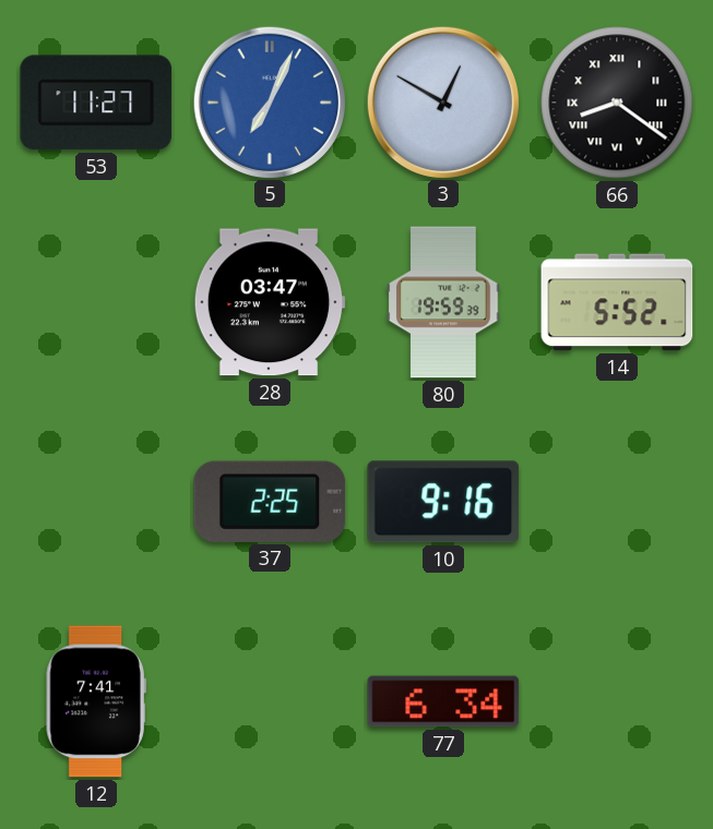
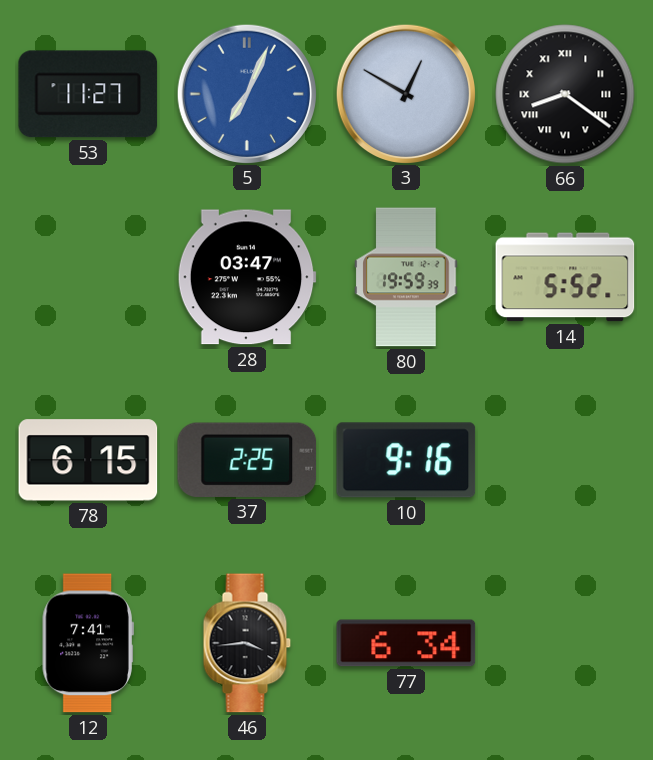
78: none -> 6:15 (88, 460)
46: none -> 3:44 (247, 643)
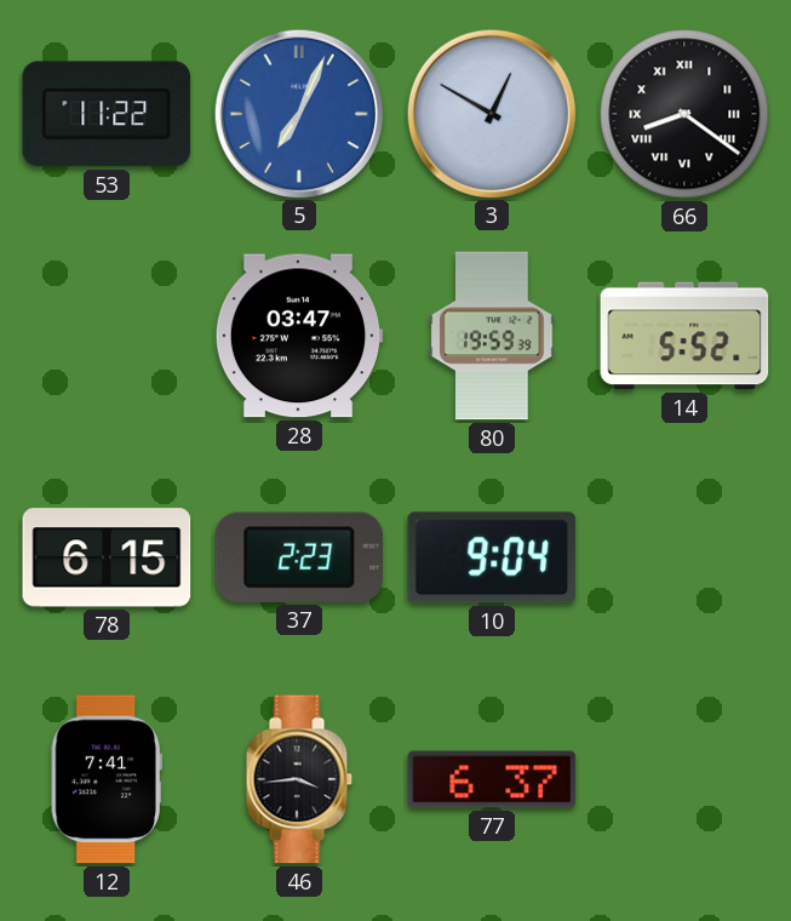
53: 11:27 -> 11:22 (107, 114)
37: 2:25 -> 2:23 (299, 557)
10: 9:16 -> 9:04 (492, 557)
77: 6:34 -> 6:37 (492, 779)
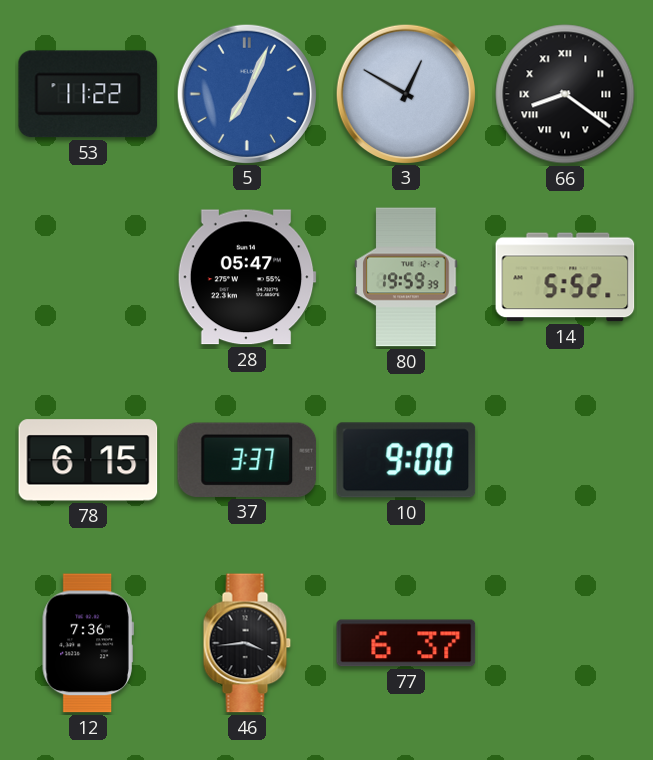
28: 03:47 -> 05:47 (247, 277)
37: 2:23 -> 3:37 (247, 460)
10: 9:04 -> 9:00 (406, 460)
12: 7:41 -> 7:36 (88, 643)
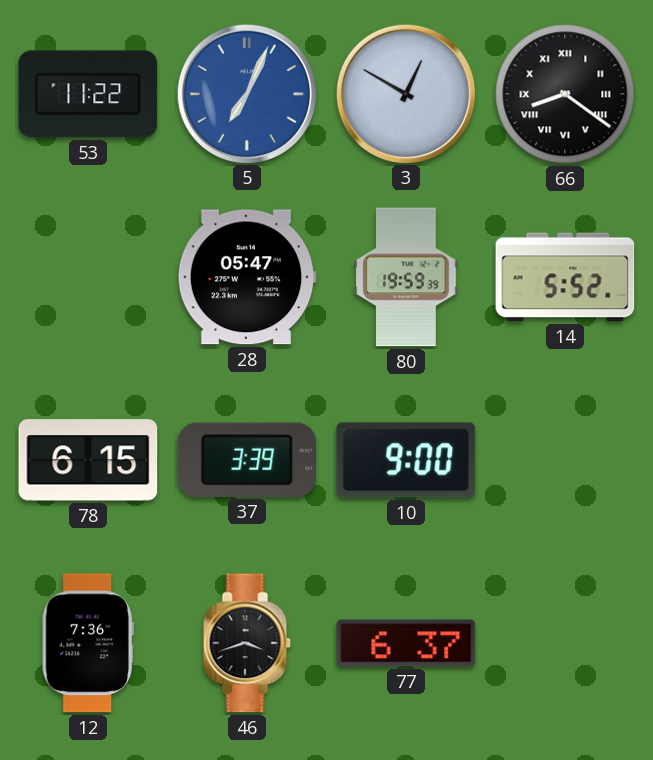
37: 3:37 -> 3:39 (247, 460)
46: 3:44 -> 3:42 (247, 643)
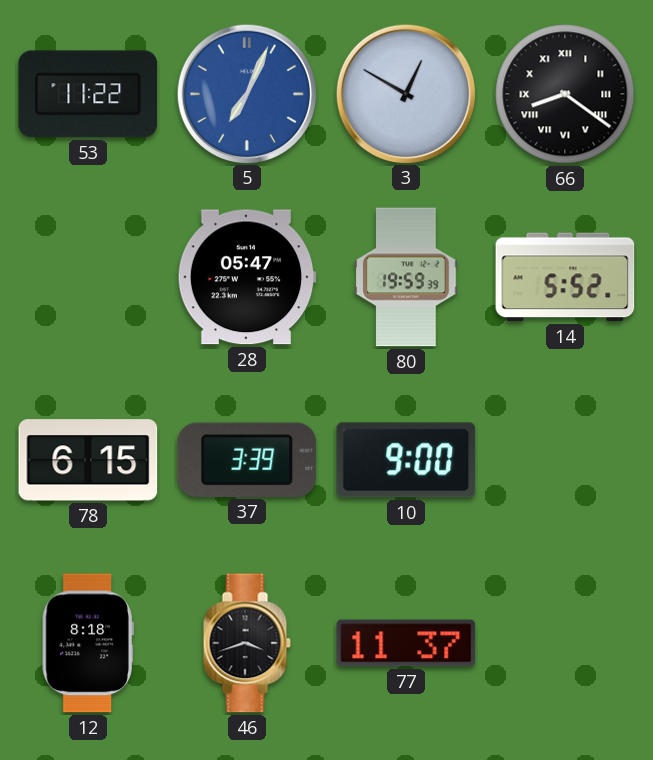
12: 7:36 -> 8:18 (88, 643)
77: 6:37 -> 11:37 (406, 643)
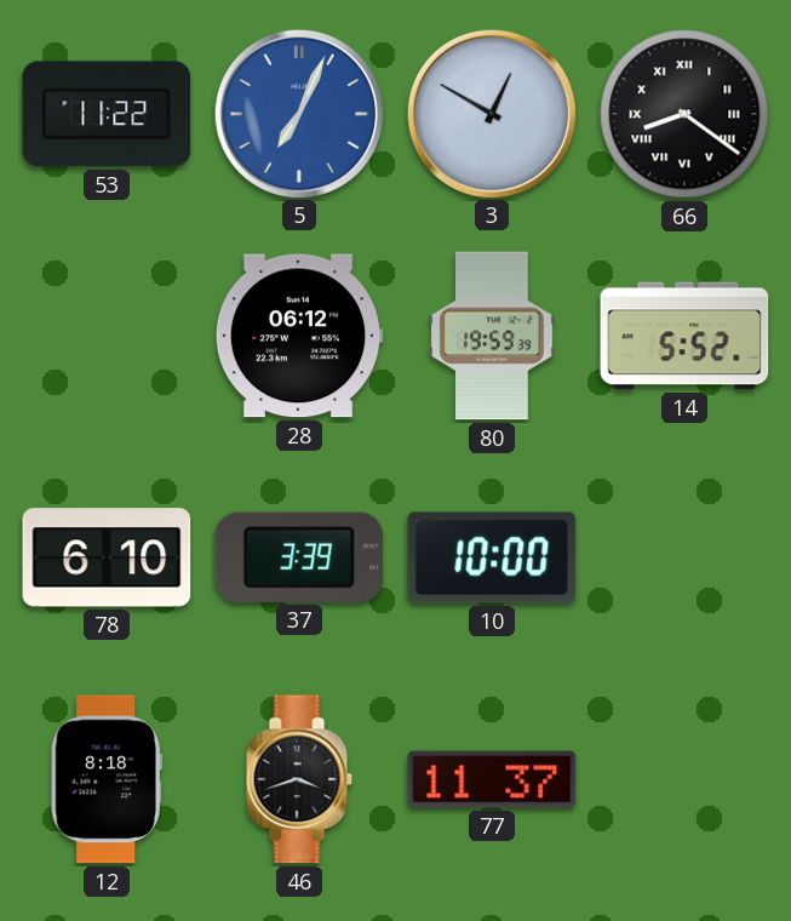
28: 05:47 -> 06:12 (299, 336)
78: 6:15 -> 6:10 (107, 557)
10: 9:00 -> 10:00 (492, 557)
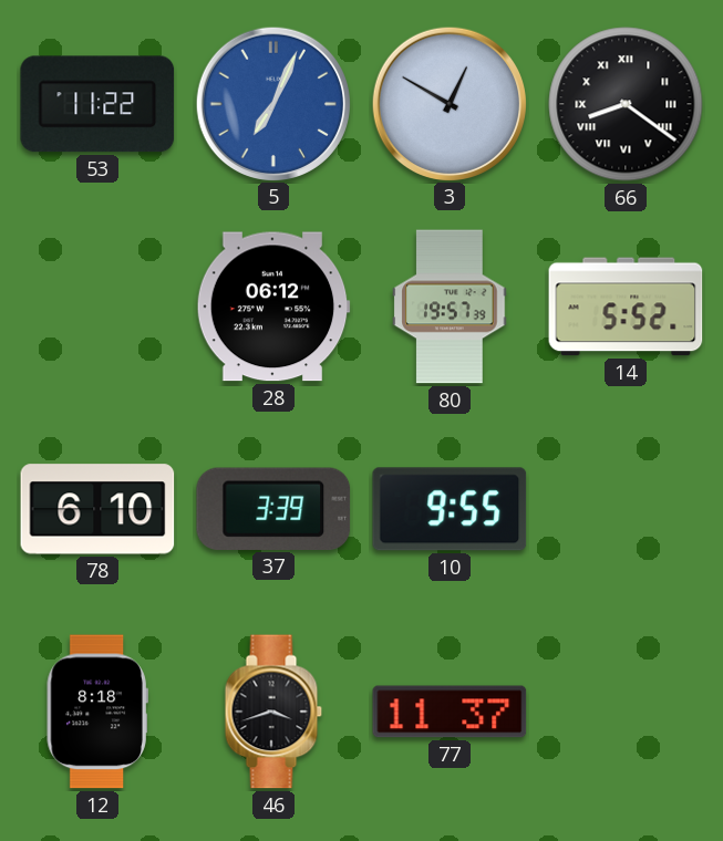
80: 19:59 -> 19:57 (450, 307)
10: 10:00 -> 9:55 (450, 509)
